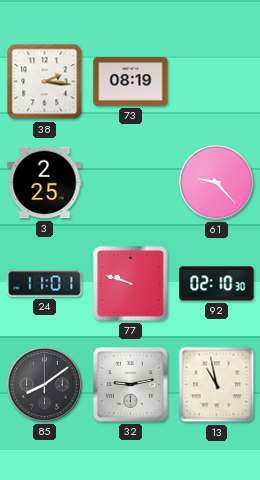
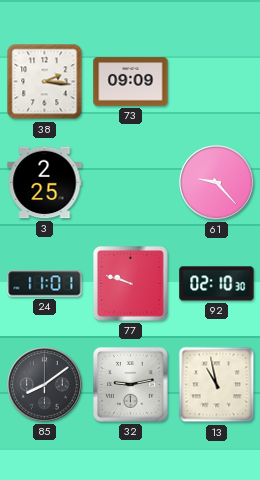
73: 08:19 -> 09:09 (131, 82)
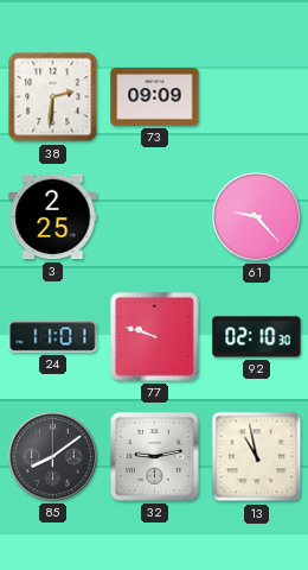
38: 2:16 -> 2:31 (53, 97)
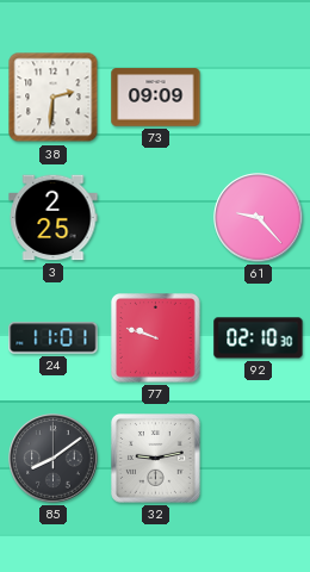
13: 10:58 -> none (257, 457)
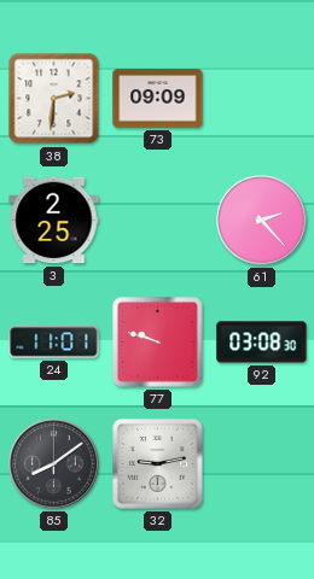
61: 9:23 -> 2:23 (262, 221)
92: 02:10 -> 03:08 (262, 343)
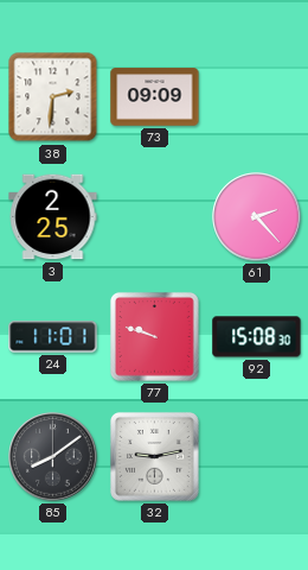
92: 03:08 -> 15:08 (257, 337)
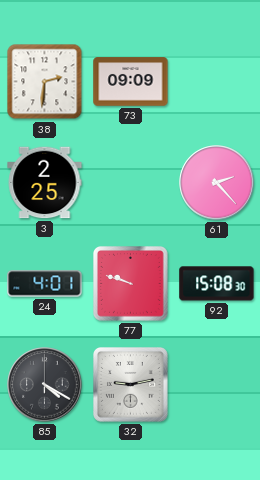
24: 11:01 -> 4:01 (45, 284)
85: 8:09 -> 4:20 (45, 385)
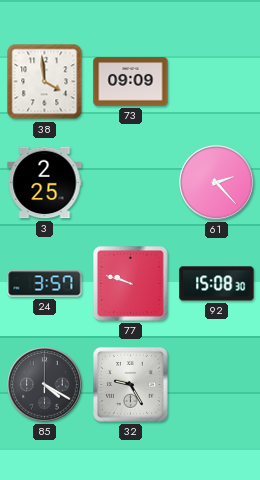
38: 2:31 -> 3:59 (45, 82)
24: 4:01 -> 3:57 (45, 284)
32: 9:13 -> 9:25 (131, 385)
